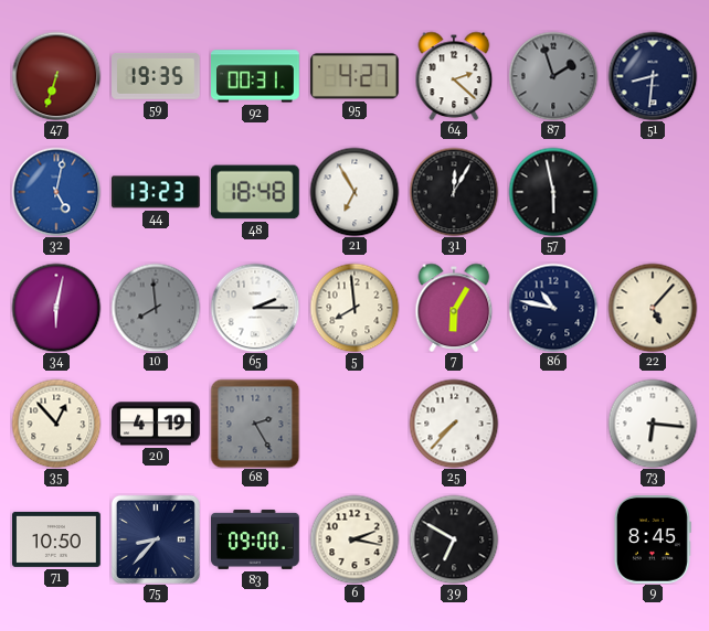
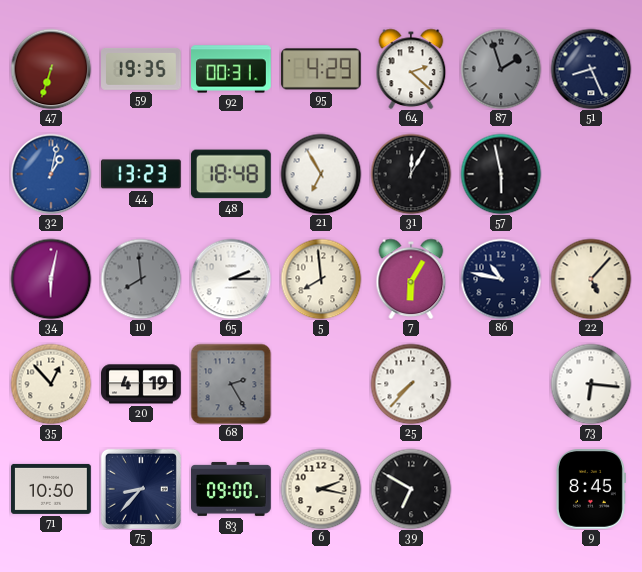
95: 4:27 -> 4:29 (321, 69)
51: 8:31 -> 8:26 (591, 69)
32: 5:02 -> 1:02 (51, 174)
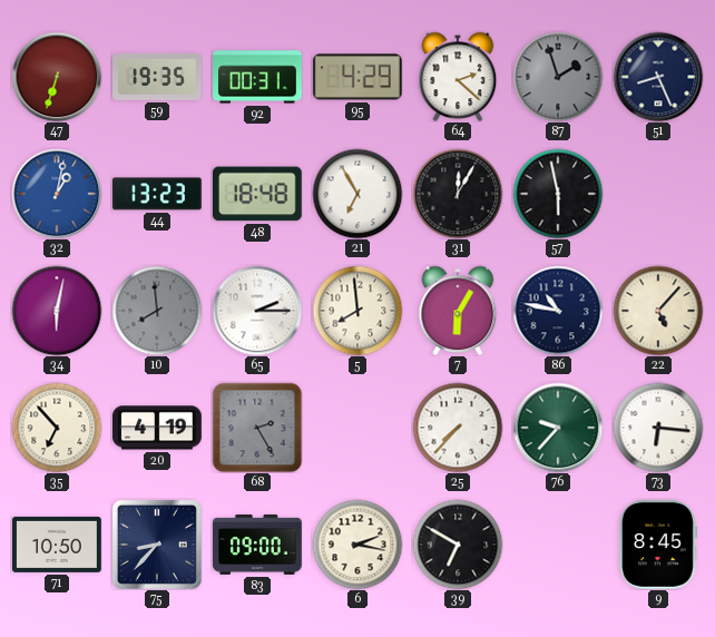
35: 12:53 -> 6:53 (57, 428)
76: none -> 9:37 (558, 428)
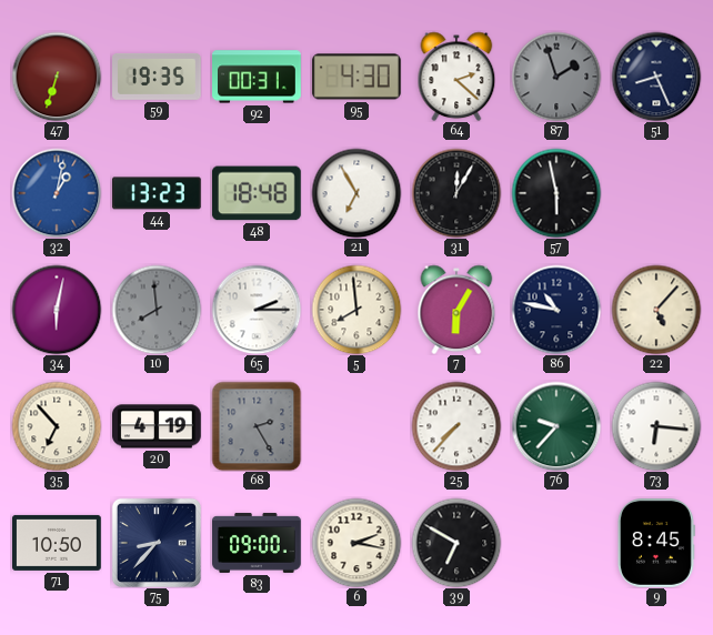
95: 4:29 -> 4:30 (356, 77)
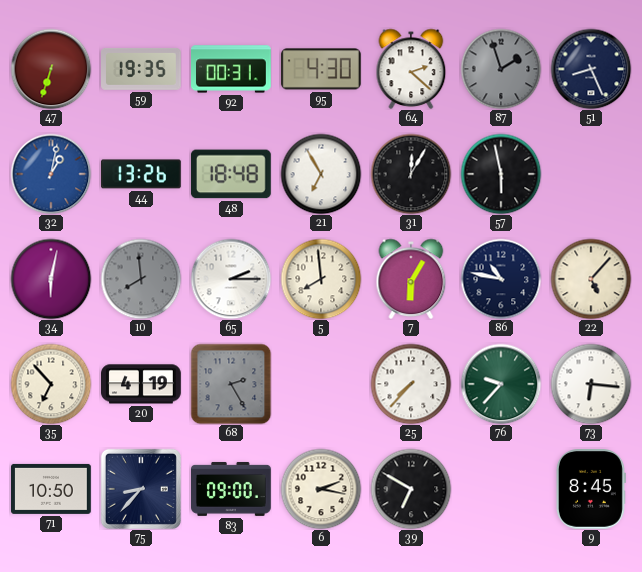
44: 13:23 -> 13:26 (142, 174)
